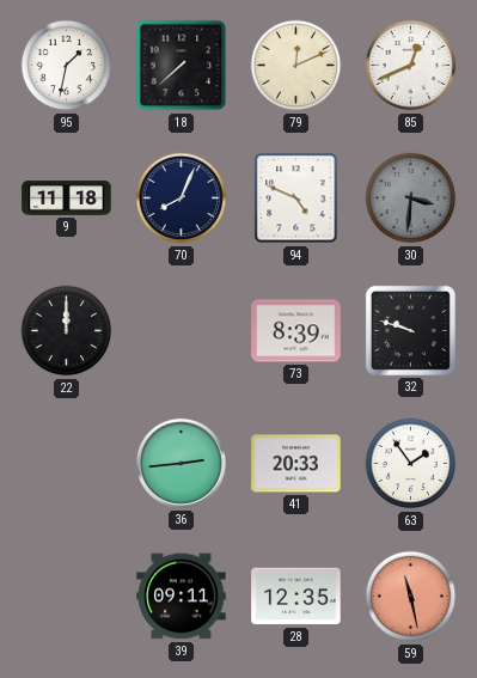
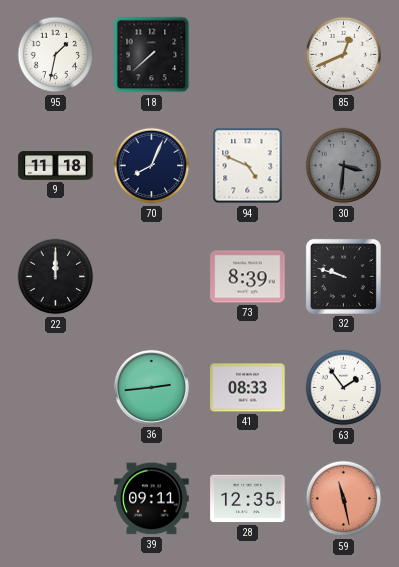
79: 12:11 -> none (296, 66)
41: 20:33 -> 08:33 (248, 388)
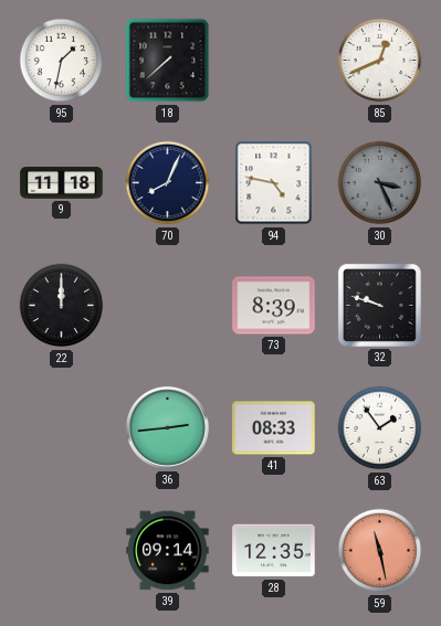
94: 4:49 -> 4:47 (274, 183)
30: 3:31 -> 3:26 (380, 183)
39: 09:11 -> 09:14 (168, 551)
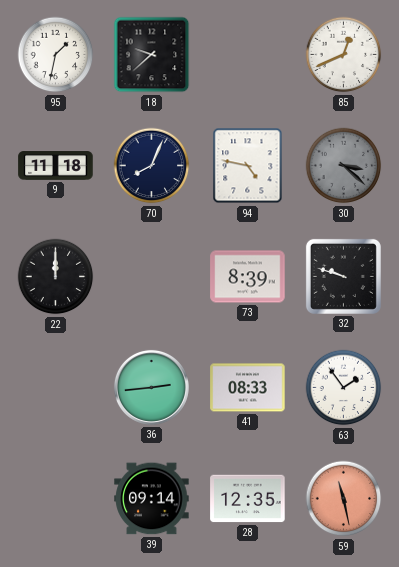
18: 7:38 -> 9:38 (152, 55)
30: 3:26 -> 3:22 (344, 166)
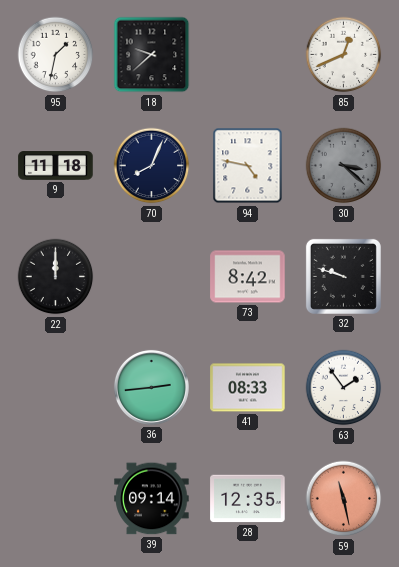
73: 8:39 -> 8:42 (248, 277)
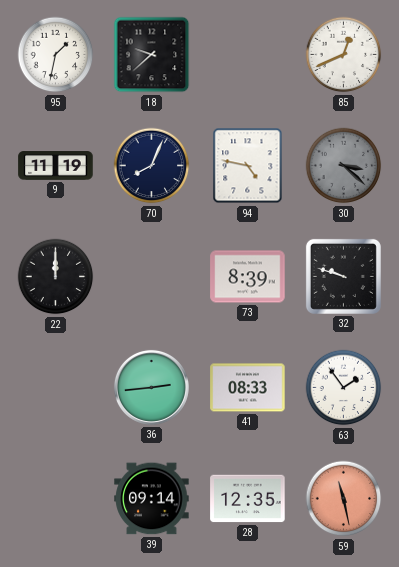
9: 11:18 -> 11:19 (56, 166)
73: 8:42 -> 8:39 (248, 277)
